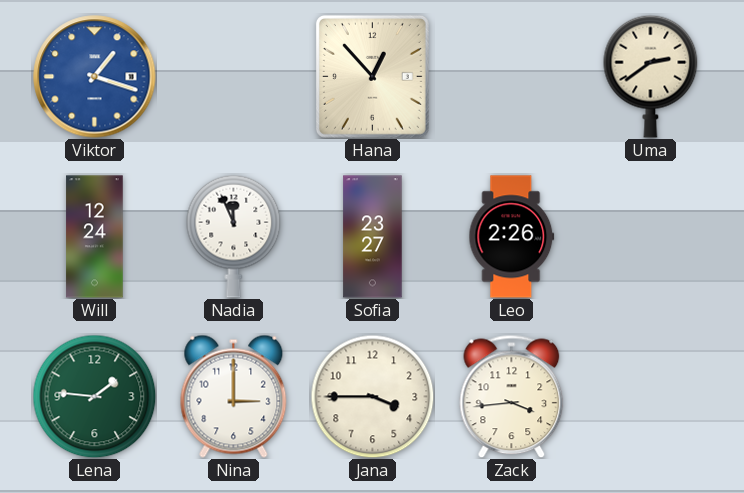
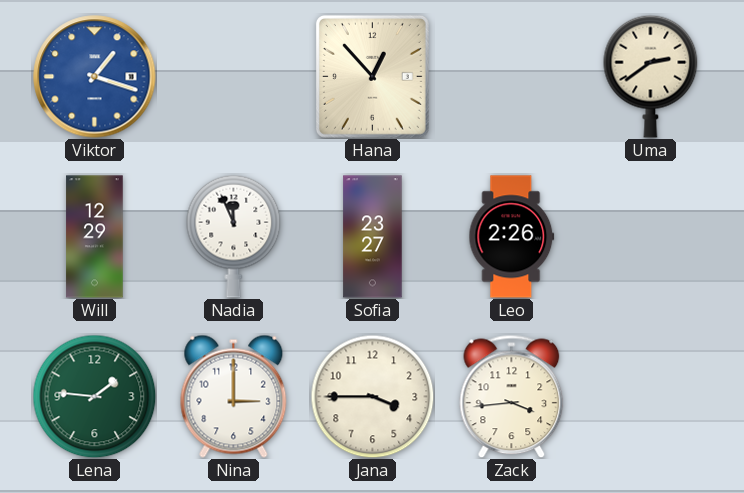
Will: 12:24 -> 12:29 (95, 237)
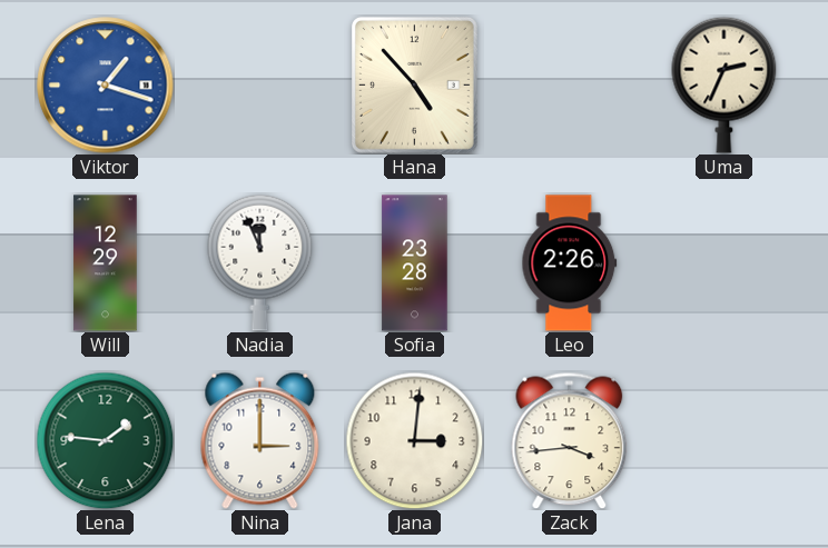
Hana: 12:53 -> 4:53 (414, 84)
Uma: 2:39 -> 2:34 (724, 84)
Sofia: 23:27 -> 23:28 (415, 263)
Jana: 3:45 -> 3:01 (414, 440)
